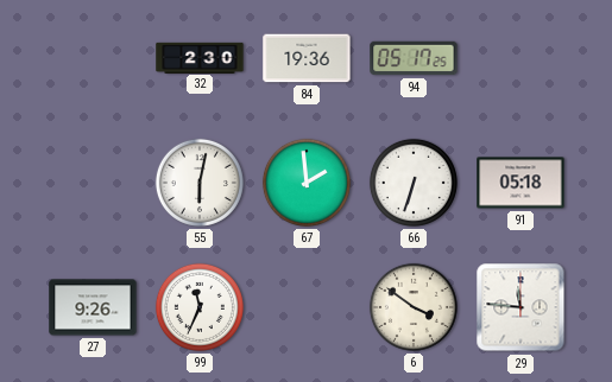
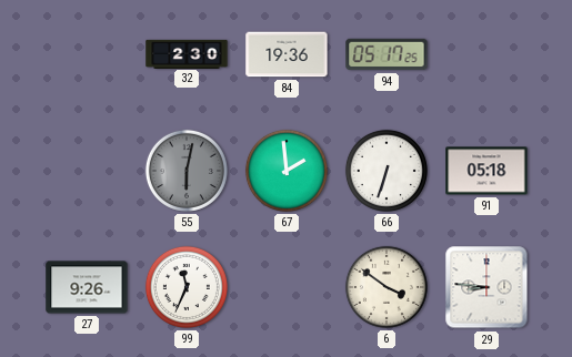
55 dial: white -> grey (187, 171)
29: 11:46 -> 8:46 (486, 287)
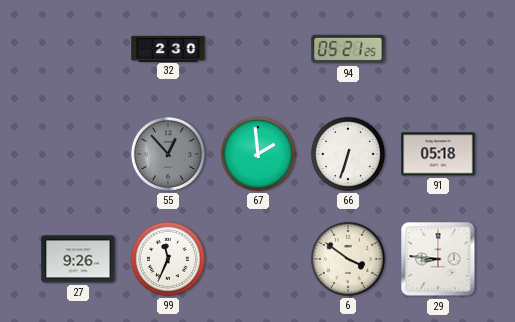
84: 19:36 -> none (287, 54)
94: 05:17 -> 05:21 (348, 49)
55: 6:02 -> 12:53 (168, 154)
